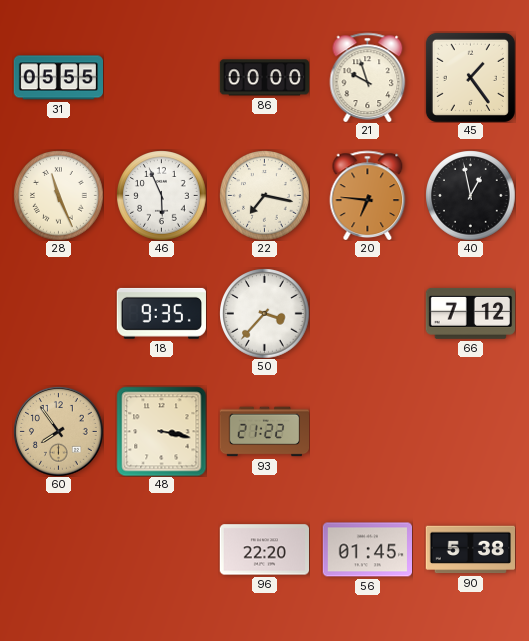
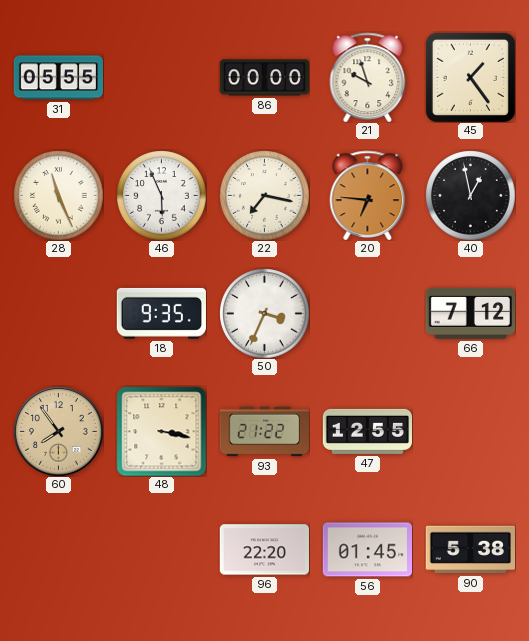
50: 3:37 -> 3:34 (264, 313)
47: none -> 12:55 (367, 431)
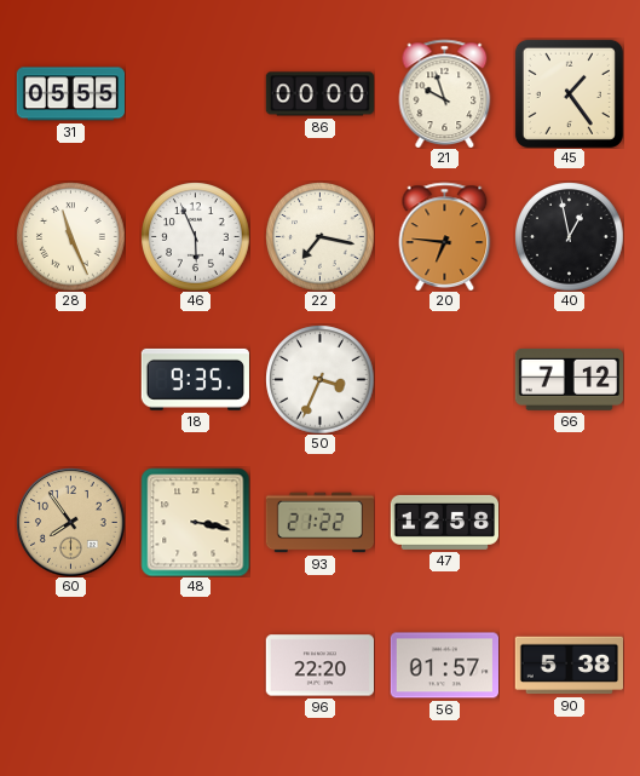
47: 12:55 -> 12:58 (444, 522)
56: 01:45 -> 01:57 (444, 666)
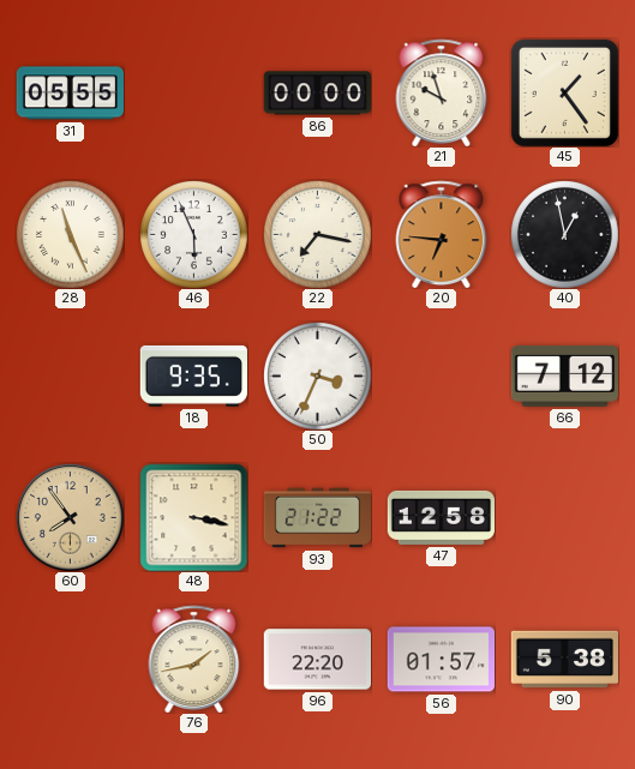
76: none -> 1:43 (194, 659)
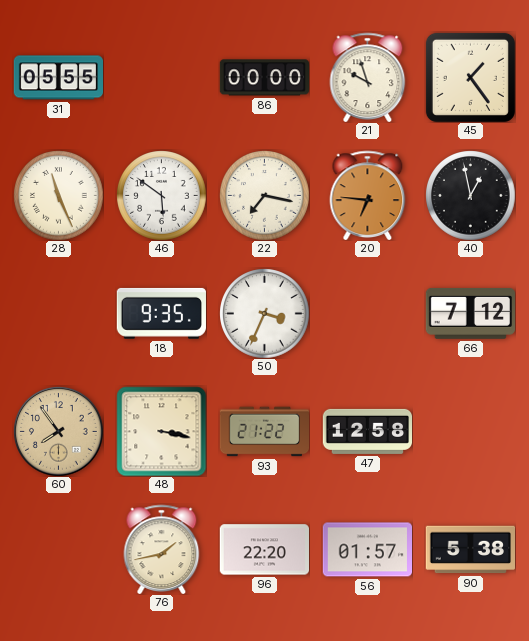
46: 5:56 -> 5:51 (161, 195)
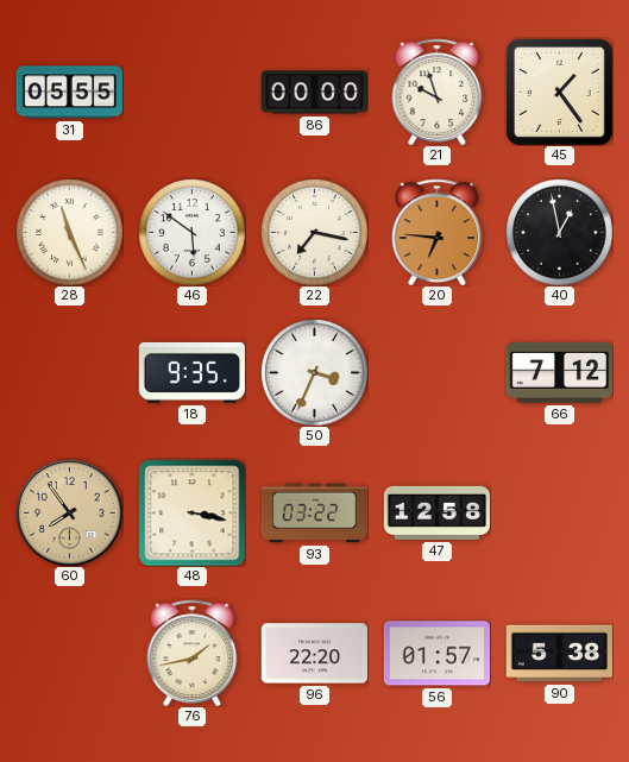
93: 21:22 -> 03:22 (314, 514)
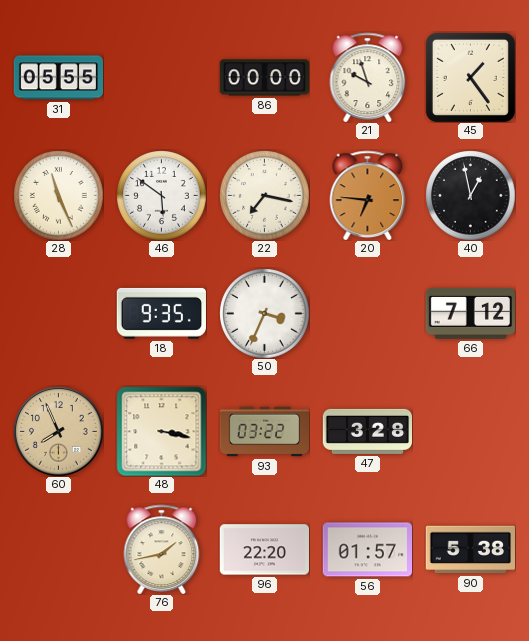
60: 7:54 -> 7:56 (59, 432)
47: 12:58 -> 3:28 (367, 431)
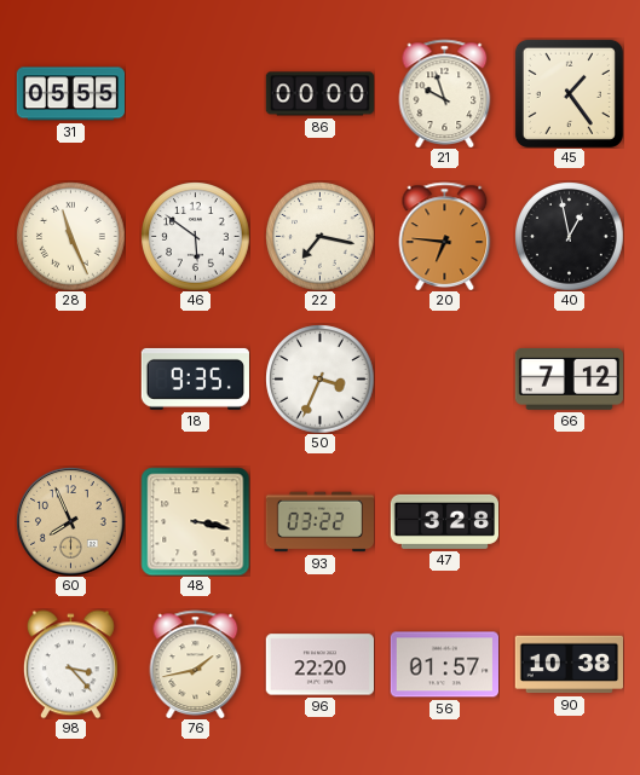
98: none -> 3:23 (70, 664)
90: 5:38 -> 10:38 (569, 665)
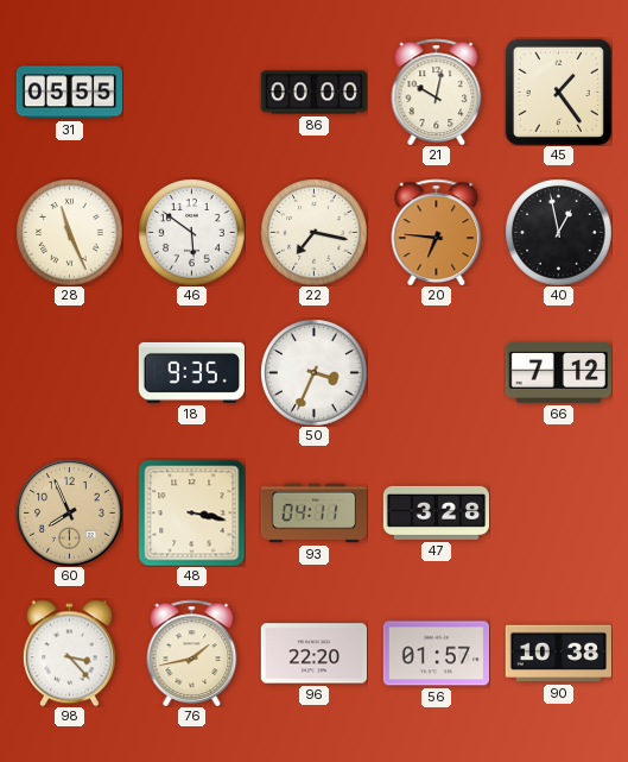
21: 9:57 -> 10:02 (437, 92)
93: 03:22 -> 04:11 (313, 514)
